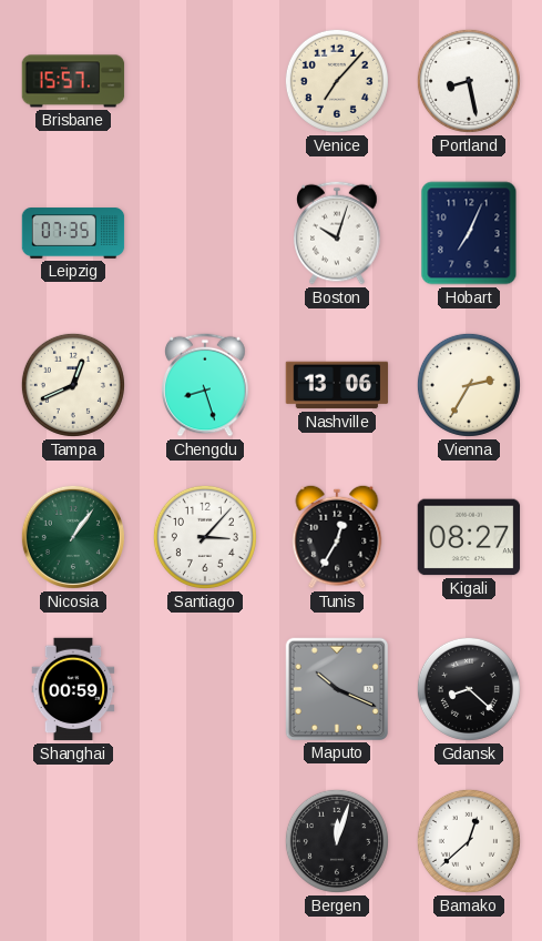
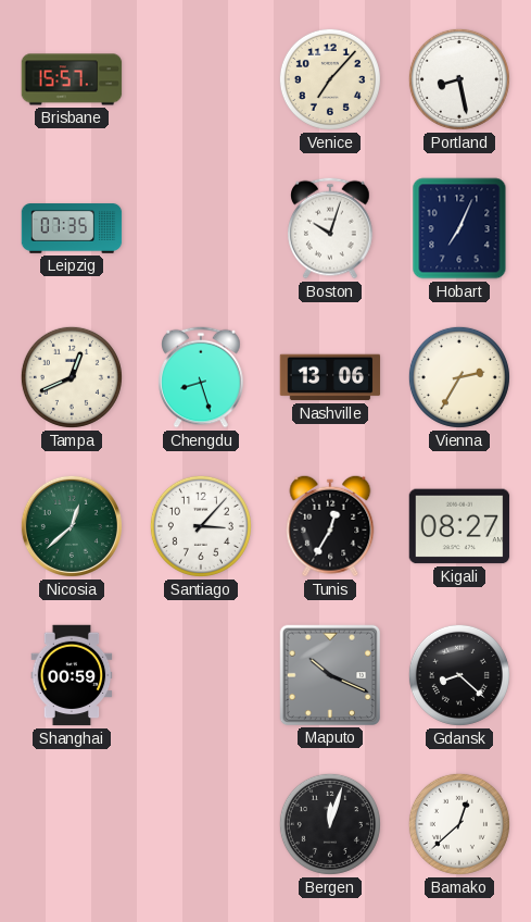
Nicosia: 1:06 -> 12:38 (72, 526)
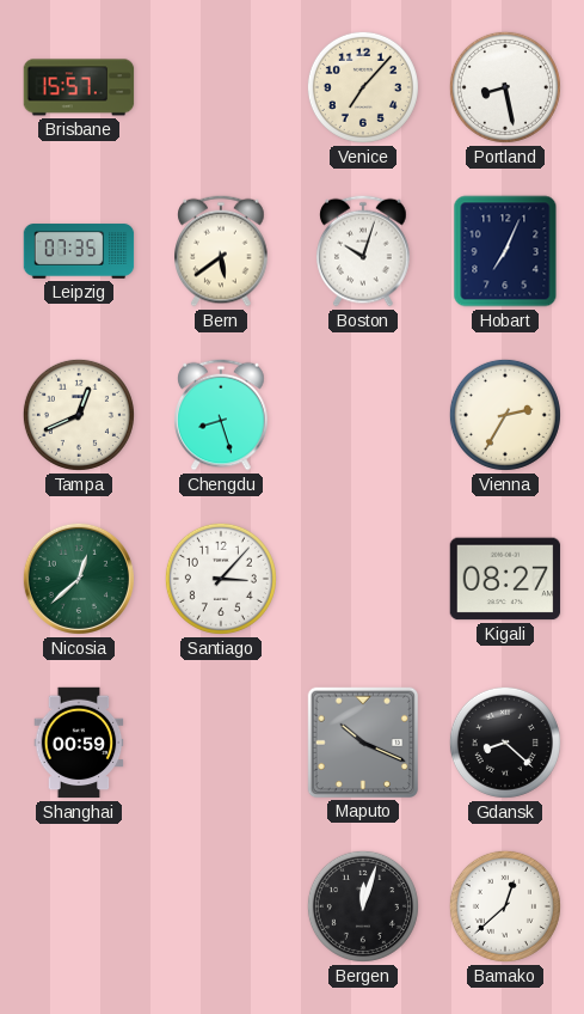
Bern: none -> 5:39 (221, 251)
Nashville: 13:06 -> none (330, 377)
Tunis: 12:35 -> none (330, 526)
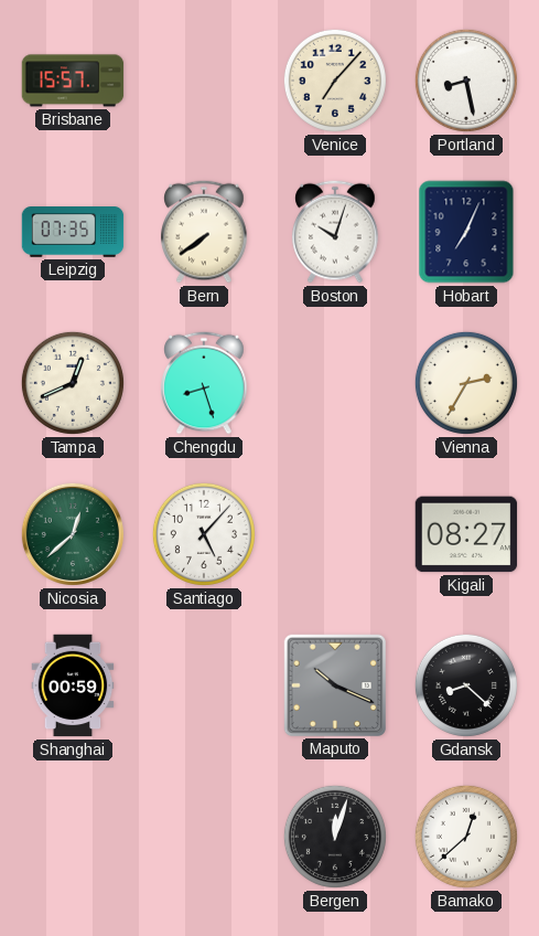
Bern: 5:39 -> 7:39 (204, 232)
Santiago: 3:07 -> 5:07 (204, 534)
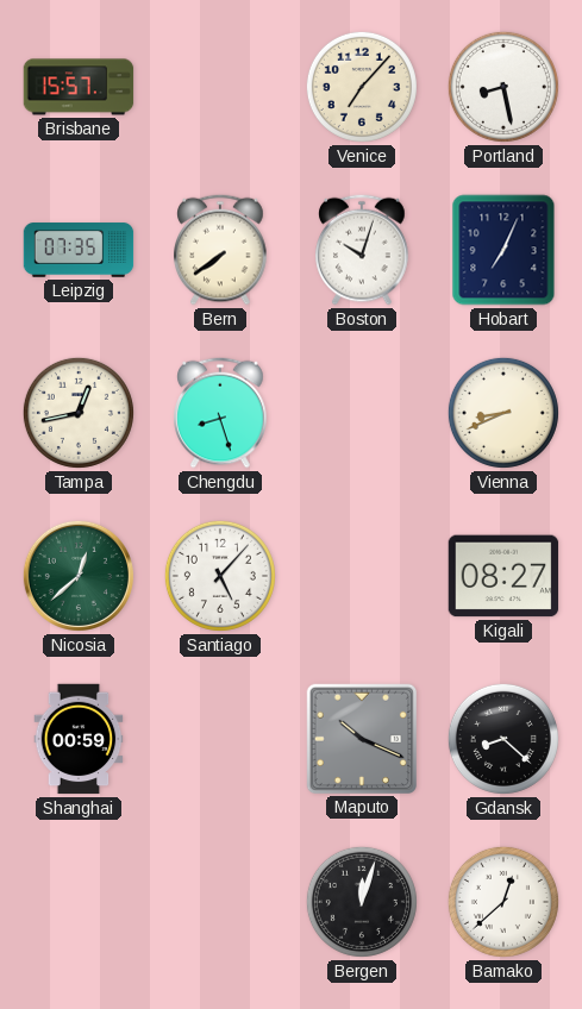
Tampa: 12:41 -> 12:43 (79, 413)
Vienna: 2:35 -> 8:41 (503, 413)
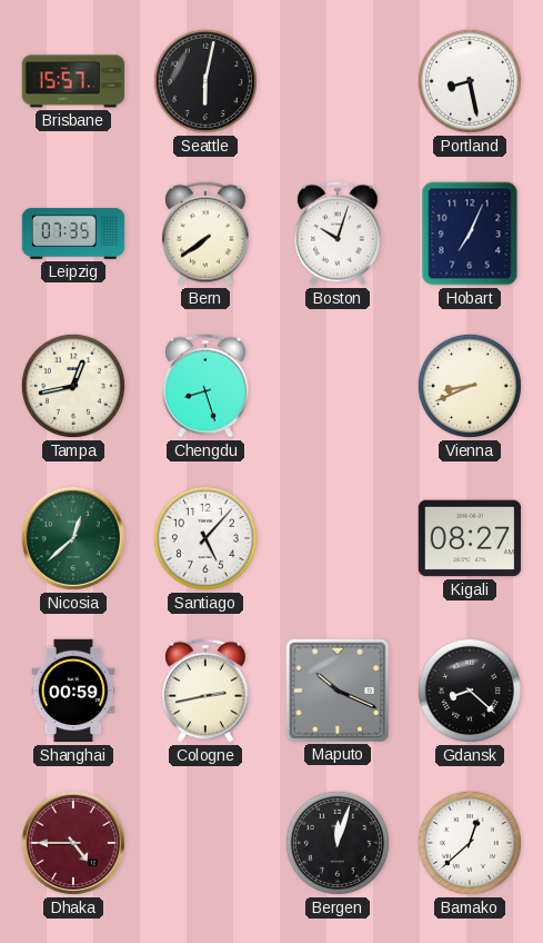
Seattle: none -> 6:02 (205, 81)
Venice: 7:07 -> none (362, 87)
Cologne: none -> 2:43 (205, 691)
Dhaka: none -> 4:45 (73, 843)
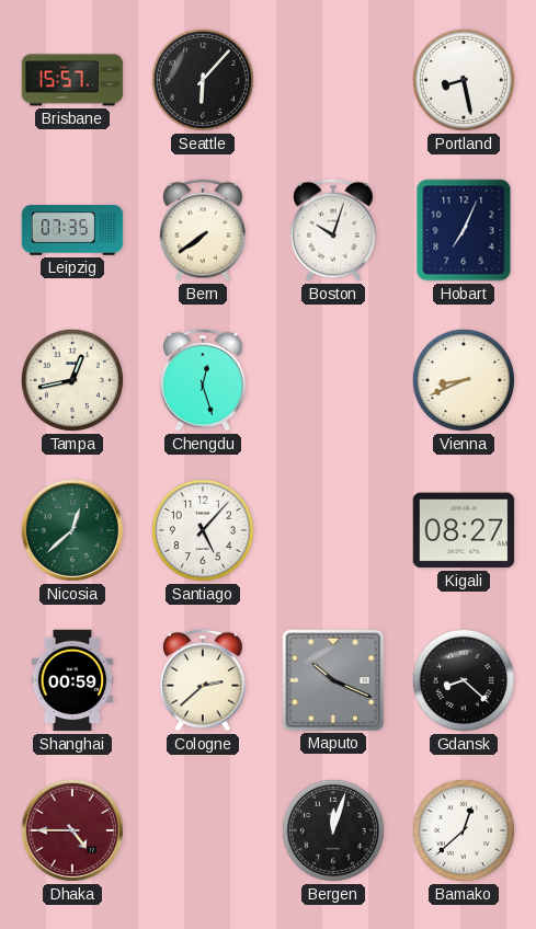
Seattle: 6:02 -> 6:07 (203, 80)
Chengdu: 8:27 -> 12:27 (203, 380)
Cologne: 2:43 -> 2:38 (203, 680)
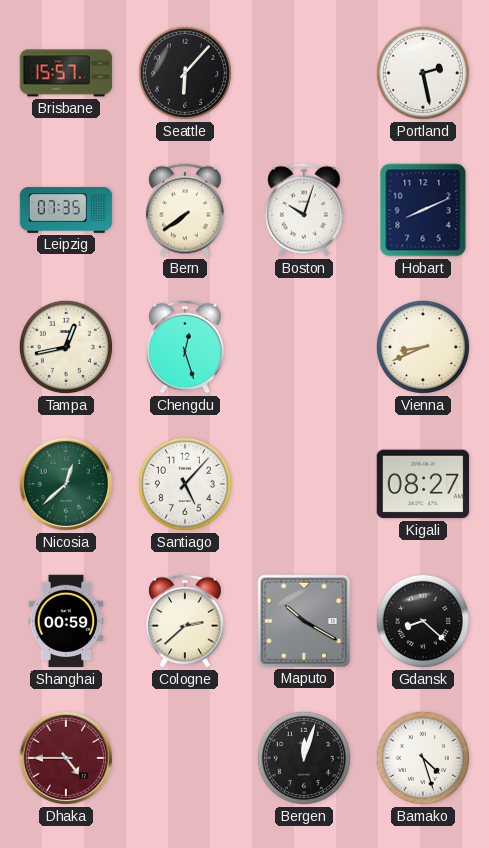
Portland: 8:28 -> 2:28 (423, 73)
Hobart: 7:04 -> 8:11 (423, 210)
Maputo: 10:19 -> 10:20 (303, 620)
Bamako: 12:38 -> 4:27 (423, 758)
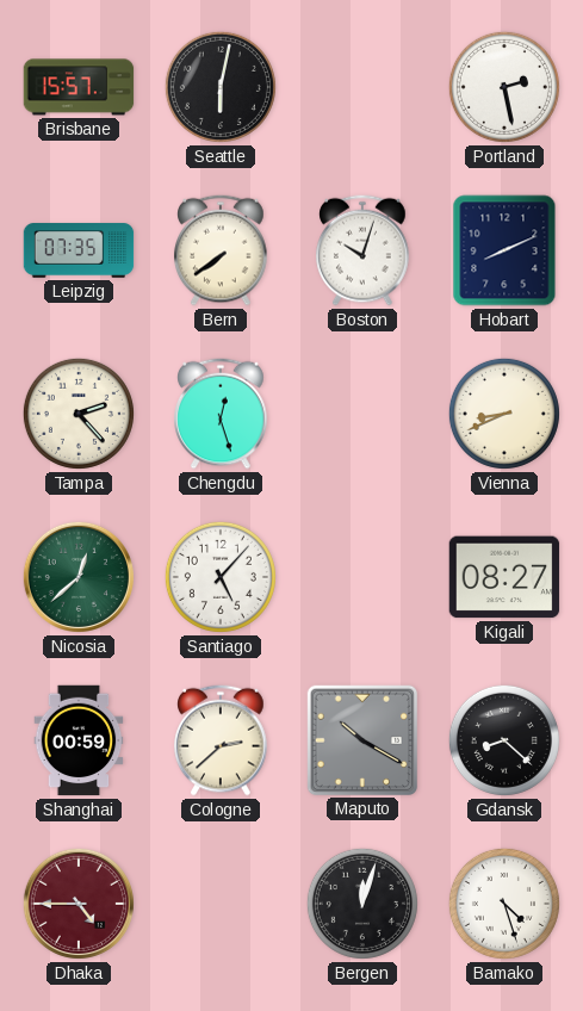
Seattle: 6:07 -> 6:02 (221, 87)
Tampa: 12:43 -> 2:23 (79, 414)
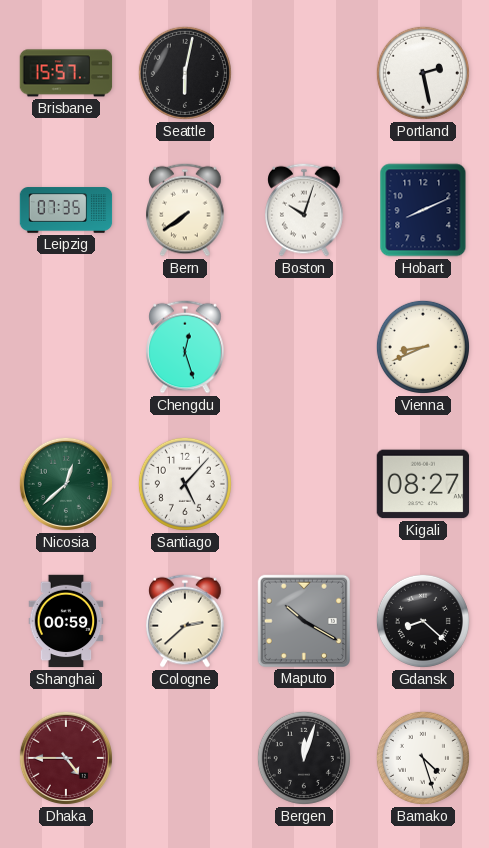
Tampa: 2:23 -> none (79, 414)
